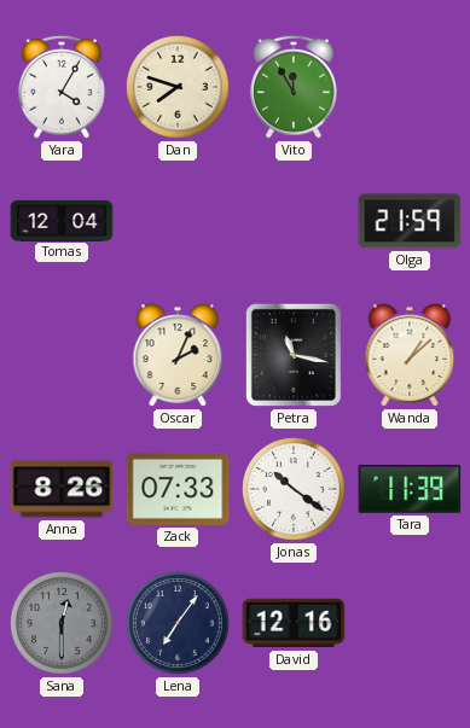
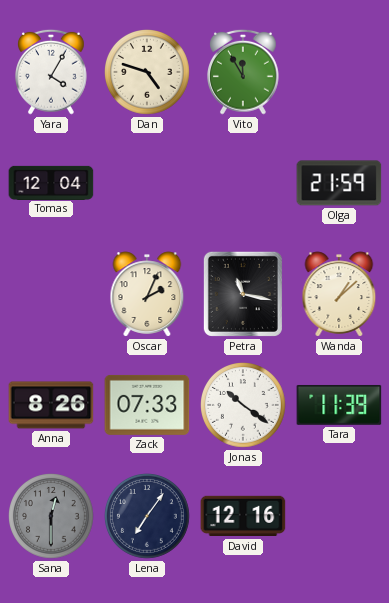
Dan: 7:48 -> 4:48 (148, 73)
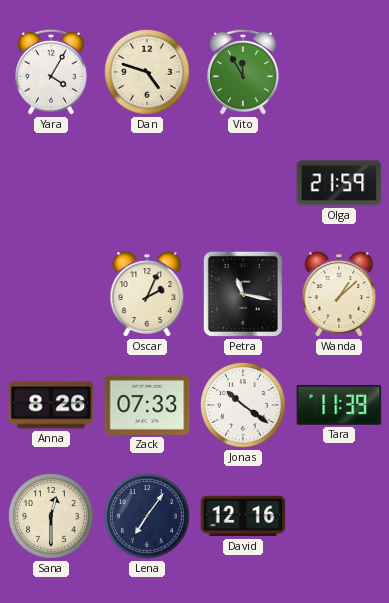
Tomas: 12:04 -> none (51, 182)
Sana dial: grey -> cream (52, 517)
